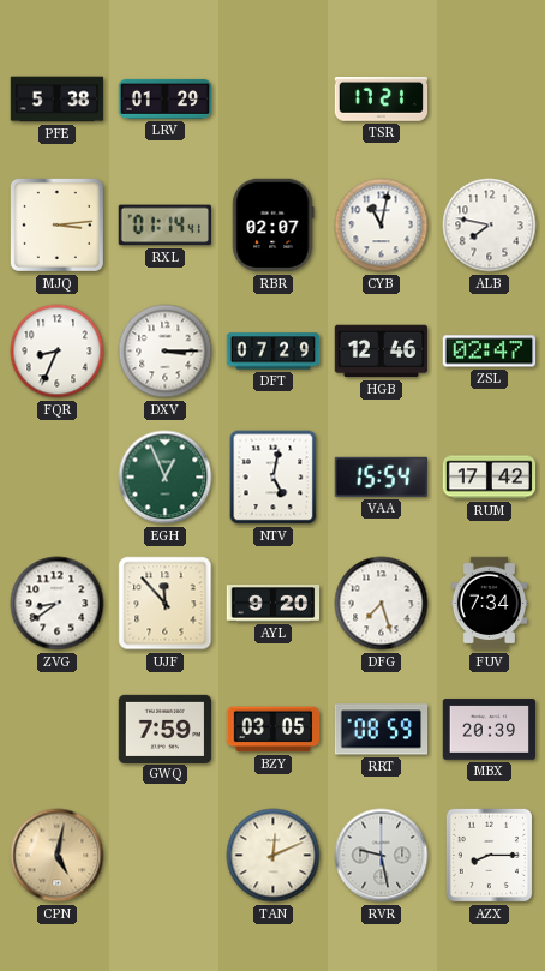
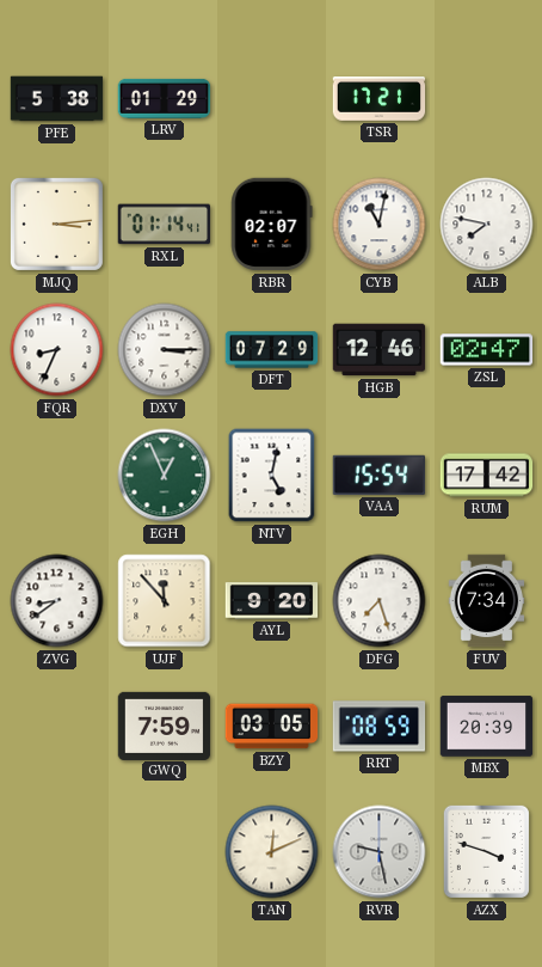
CPN: 5:02 -> none (58, 856)
AZX: 8:15 -> 3:48 (486, 851)
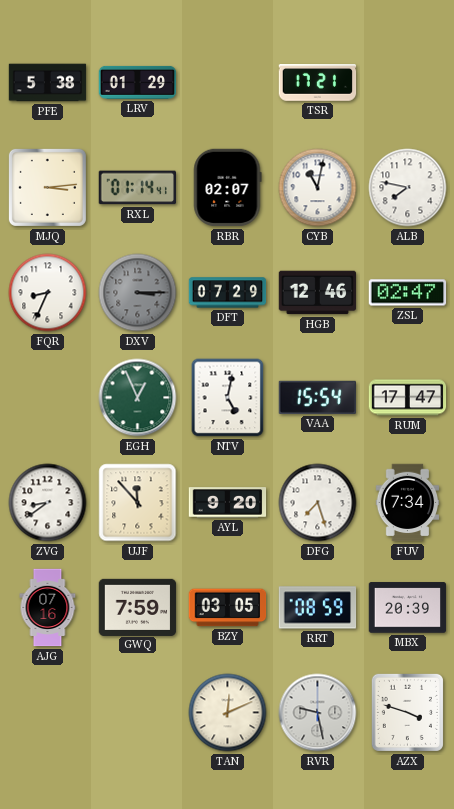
DXV dial: white -> grey (138, 293)
RUM: 17:42 -> 17:47 (408, 398)
AJG: none -> 07:16 (48, 608)
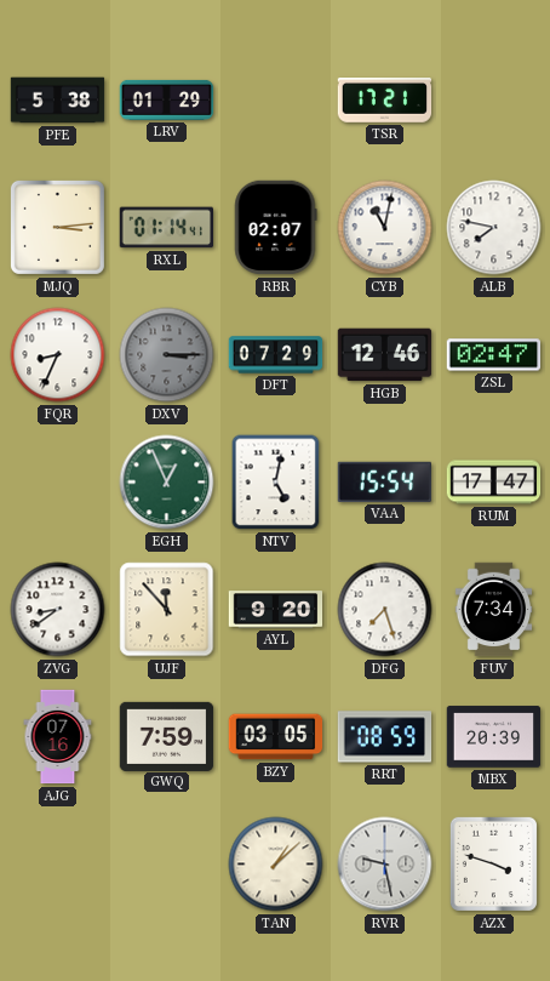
TAN: 12:11 -> 1:08 (276, 865)
